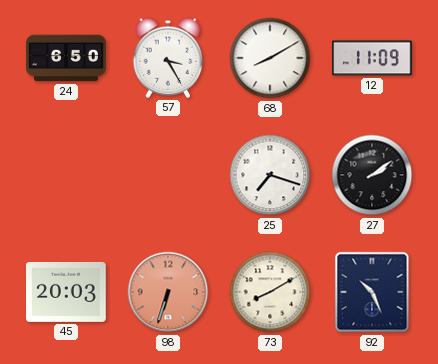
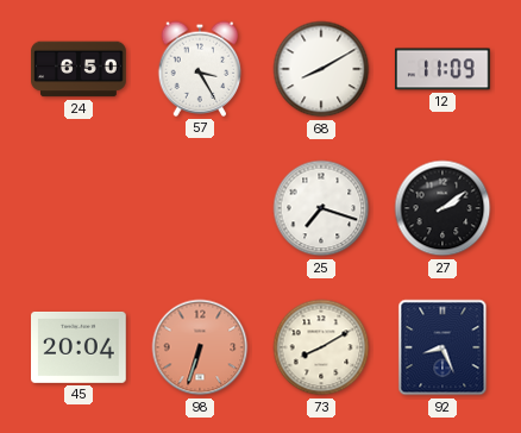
45: 20:03 -> 20:04 (79, 347)
92: 10:26 -> 8:26 (442, 347)
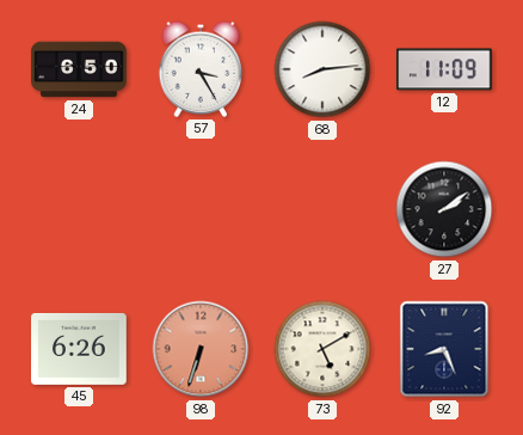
68: 8:10 -> 8:14 (322, 69)
25: 7:18 -> none (321, 208)
45: 20:04 -> 6:26 (79, 349)
73: 8:10 -> 5:10 (322, 349)
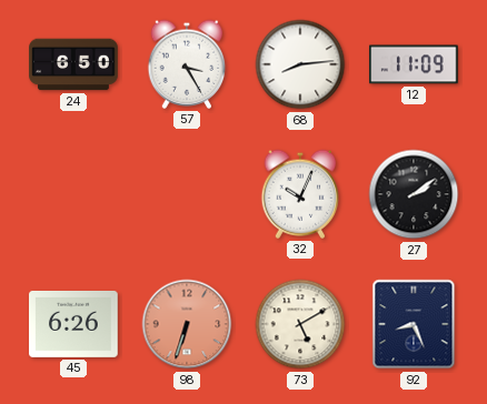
32: none -> 10:04 (300, 194)
